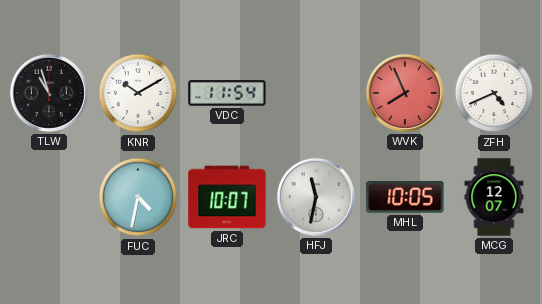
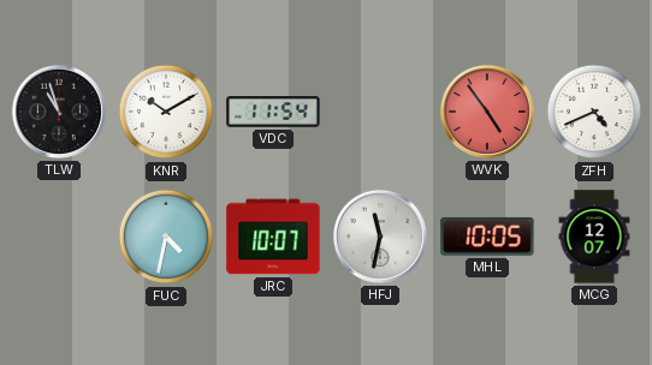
WVK: 7:56 -> 4:54 (487, 112)
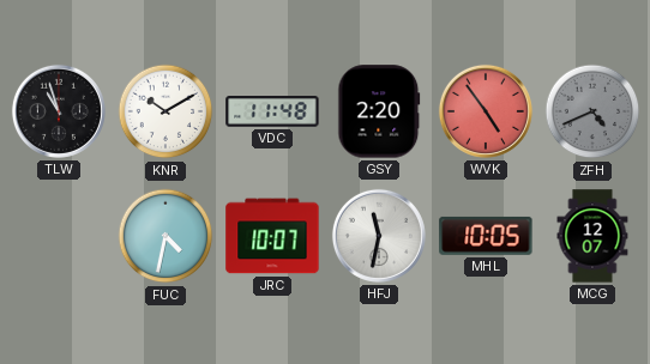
VDC: 11:54 -> 11:48 (272, 111)
GSY: none -> 2:20 (379, 111)
ZFH dial: white -> grey (592, 111)
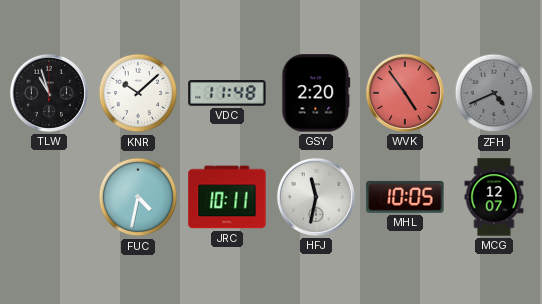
KNR: 10:10 -> 10:08 (138, 93)
JRC: 10:07 -> 10:11 (227, 197)
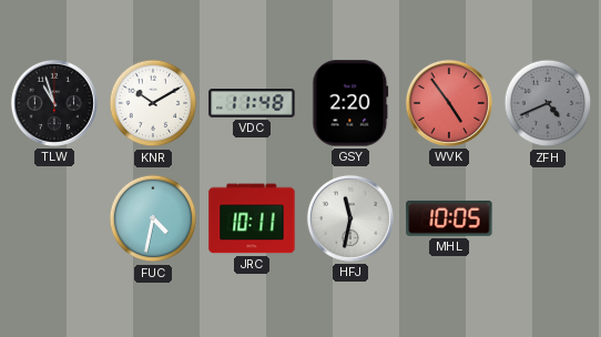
KNR: 10:08 -> 10:10 (153, 103)
MCG: 12:07 -> none (494, 197)
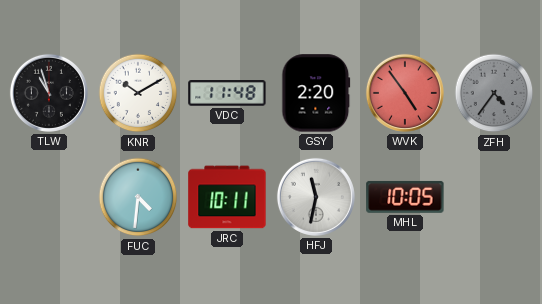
ZFH: 4:41 -> 4:36 (494, 93)
FUC: 4:32 -> 4:31 (138, 197)
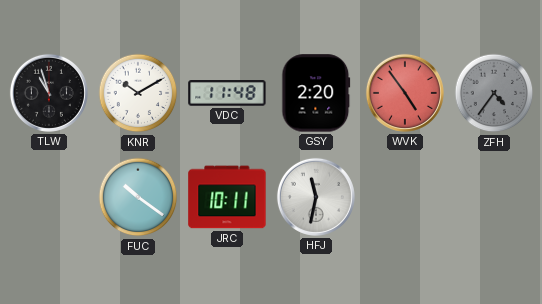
FUC: 4:31 -> 10:21 (138, 197)
MHL: 10:05 -> none (405, 197)
